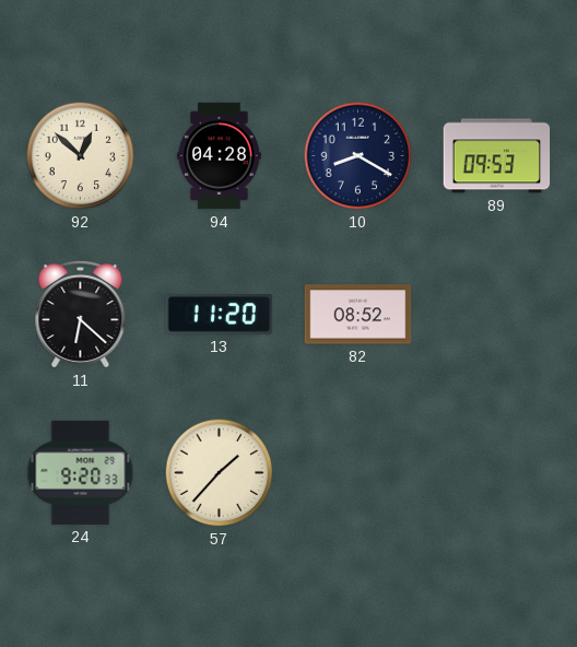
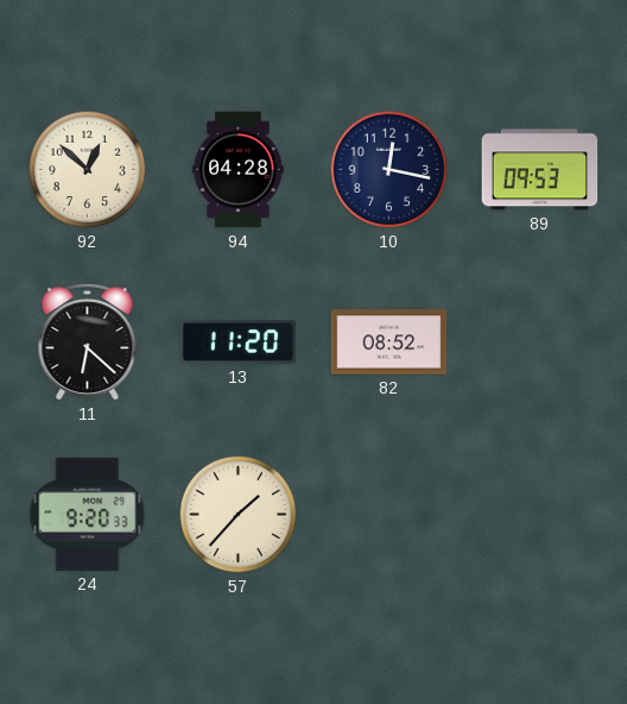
10: 8:20 -> 12:17 (389, 170)
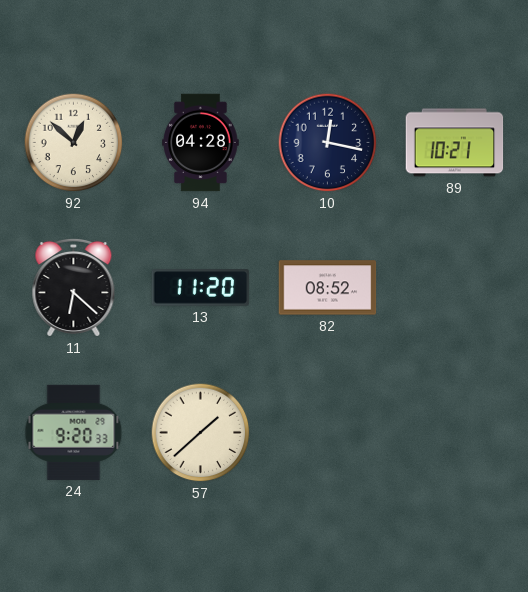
89: 09:53 -> 10:21 (455, 143)
57: 1:37 -> 1:38 (201, 433)
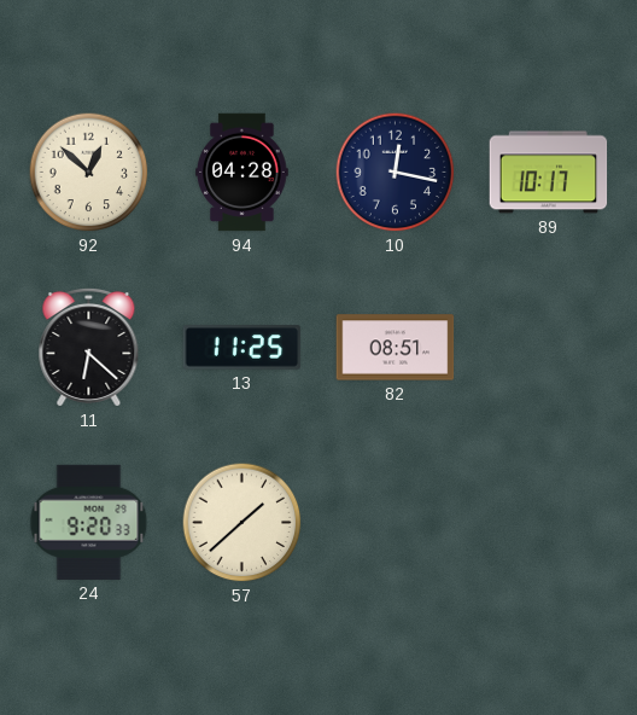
89: 10:21 -> 10:17 (549, 173)
13: 11:20 -> 11:25 (242, 348)
82: 08:52 -> 08:51 (396, 348)
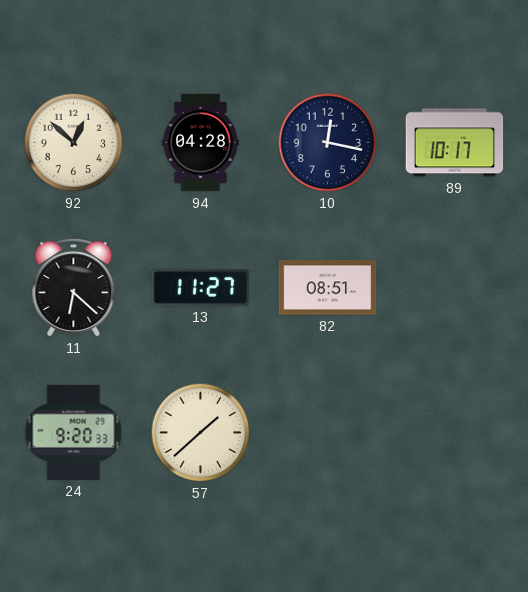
13: 11:25 -> 11:27 (201, 288)
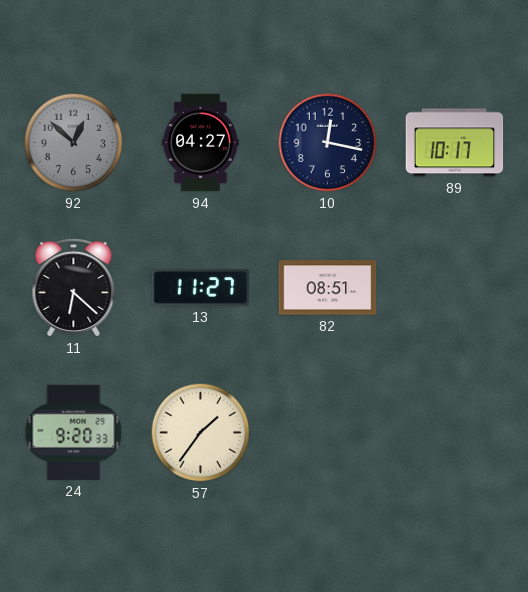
92 dial: cream -> grey (74, 143)
94: 04:28 -> 04:27 (201, 143)
57: 1:38 -> 1:36 (201, 433)
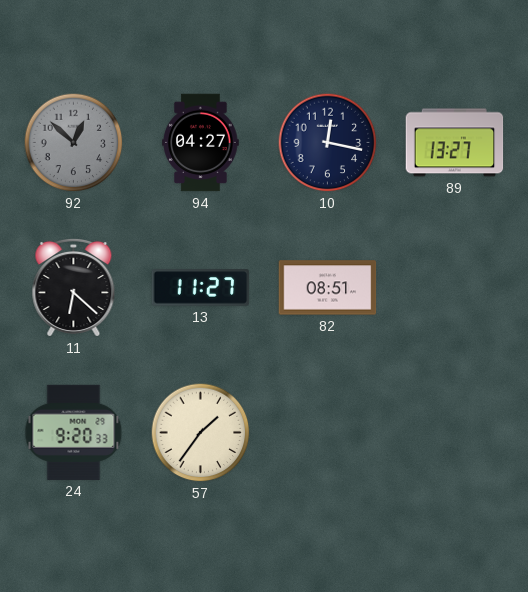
89: 10:17 -> 13:27 (455, 143)
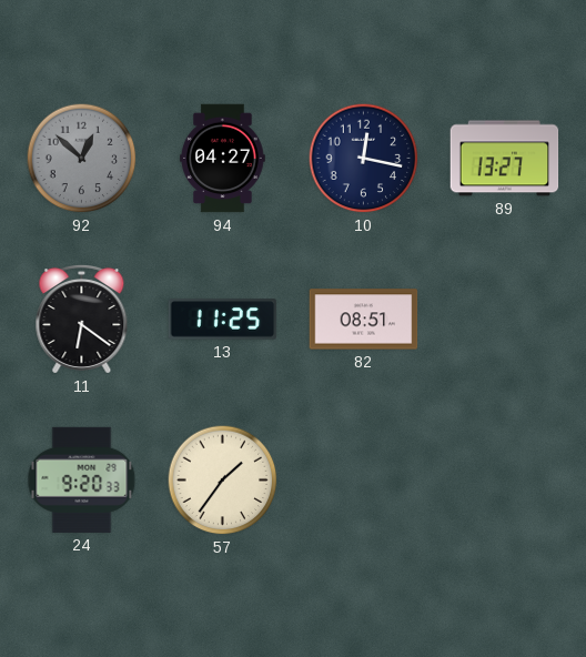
11: 6:22 -> 6:21 (82, 319)
13: 11:27 -> 11:25 (223, 320)
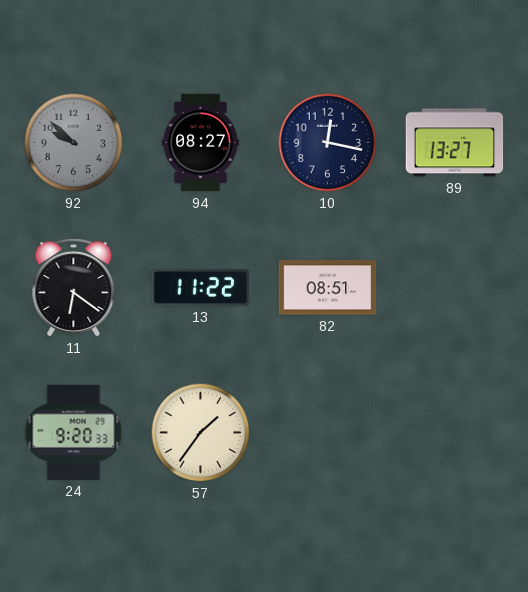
92: 12:52 -> 9:52 (74, 143)
94: 04:27 -> 08:27 (201, 143)
13: 11:25 -> 11:22 (201, 288)
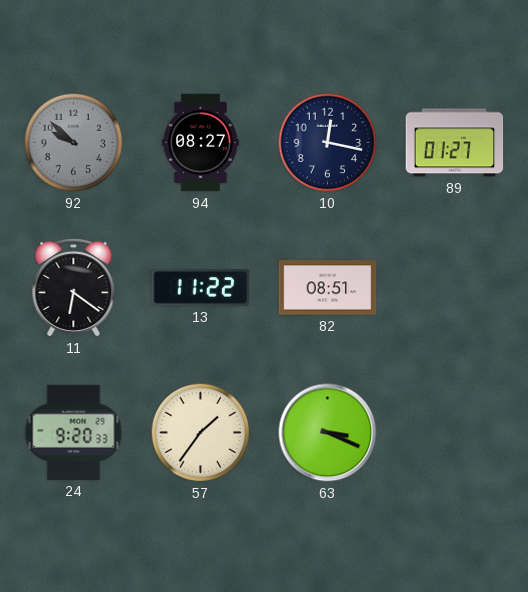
89: 13:27 -> 01:27 (455, 143)
63: none -> 3:19 (328, 433)
